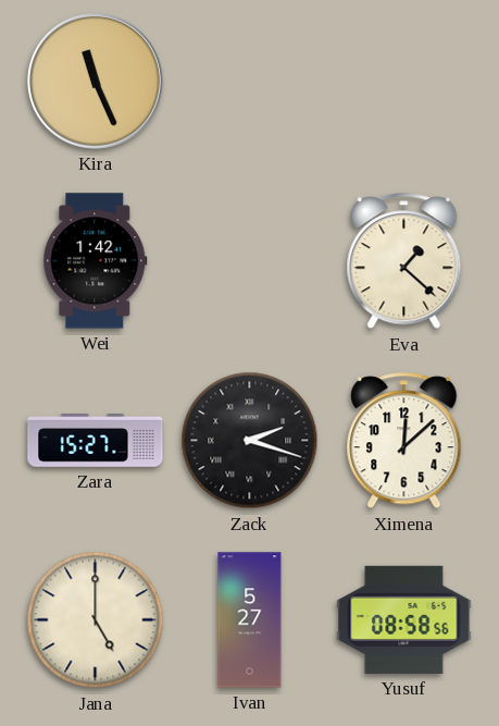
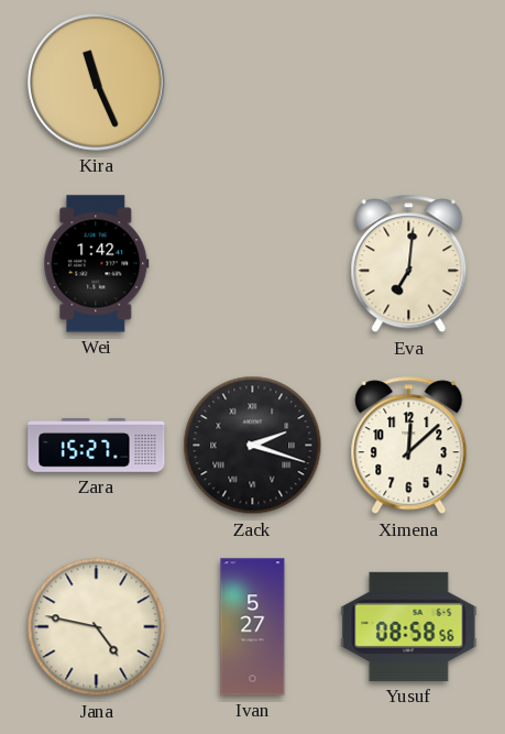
Eva: 1:22 -> 7:01 (409, 264)
Jana: 5:00 -> 4:47 (97, 627)
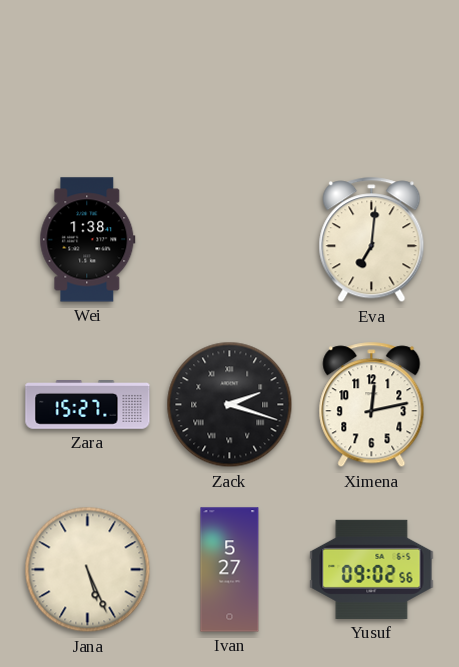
Kira: 11:26 -> none (96, 81)
Wei: 1:42 -> 1:38 (88, 240)
Ximena: 12:08 -> 12:13 (372, 405)
Jana: 4:47 -> 5:26 (88, 570)
Yusuf: 08:58 -> 09:02 (372, 569)
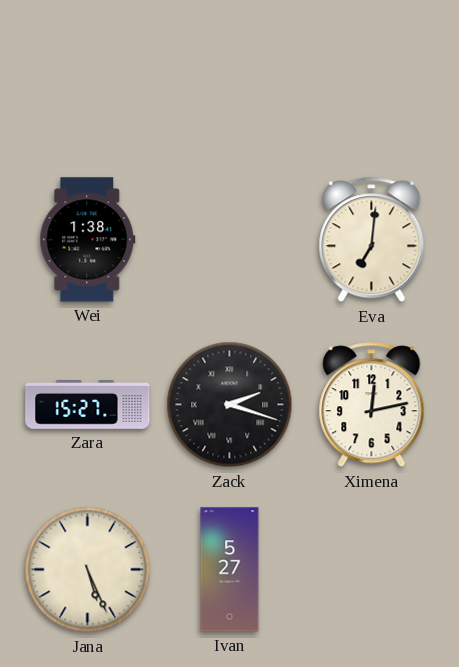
Yusuf: 09:02 -> none (372, 569)
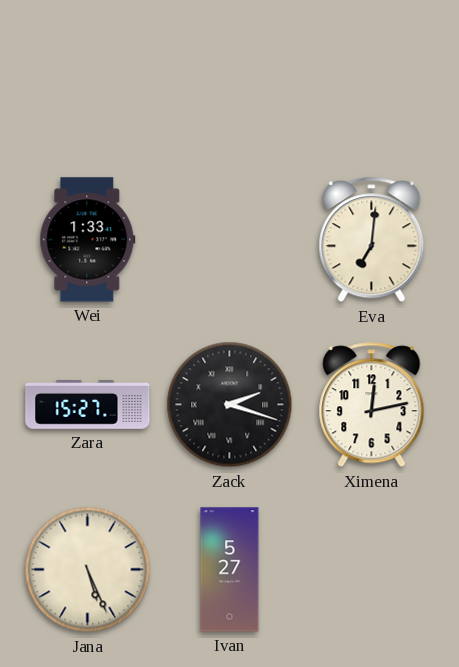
Wei: 1:38 -> 1:33 (88, 240)
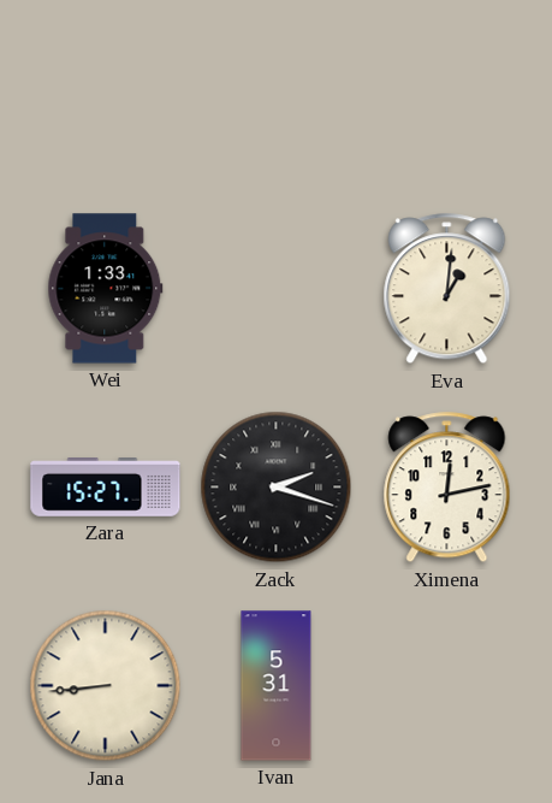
Eva: 7:01 -> 1:01 (447, 289)
Jana: 5:26 -> 8:44 (106, 686)
Ivan: 5:27 -> 5:31 (277, 686)
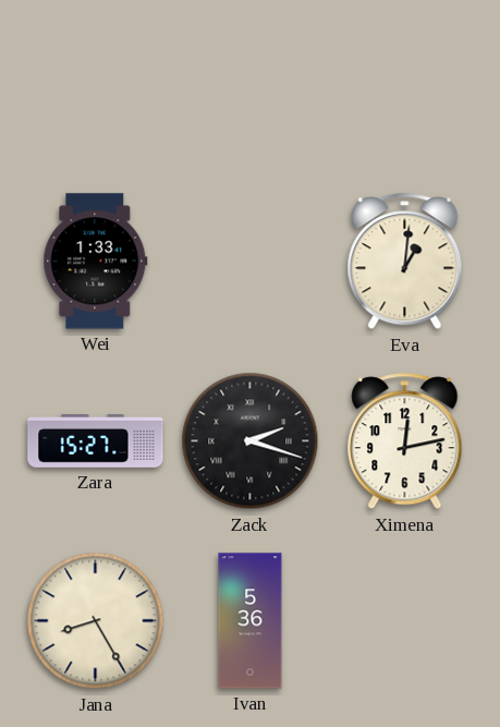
Jana: 8:44 -> 8:25 (96, 621)
Ivan: 5:31 -> 5:36 (251, 621)
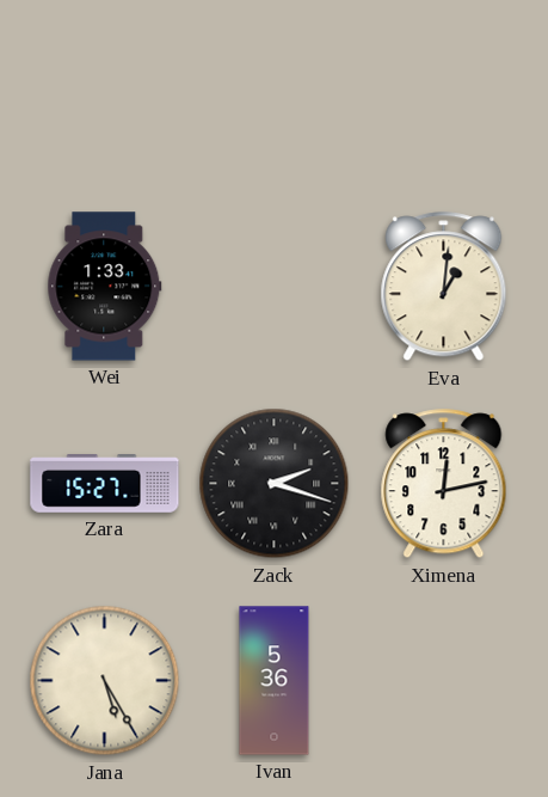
Jana: 8:25 -> 5:25 (105, 681)
